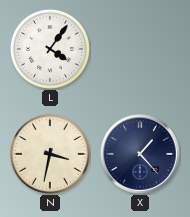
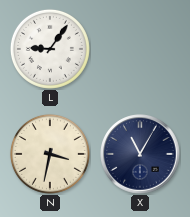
L: 4:06 -> 9:06 (50, 49)
X: 1:23 -> 11:05 (140, 154)
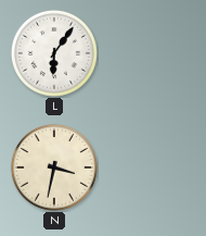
L: 9:06 -> 6:06 (54, 53)
X: 11:05 -> none (140, 154)
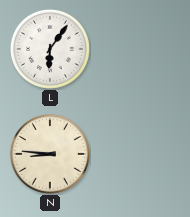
N: 3:32 -> 8:46 (50, 154)
